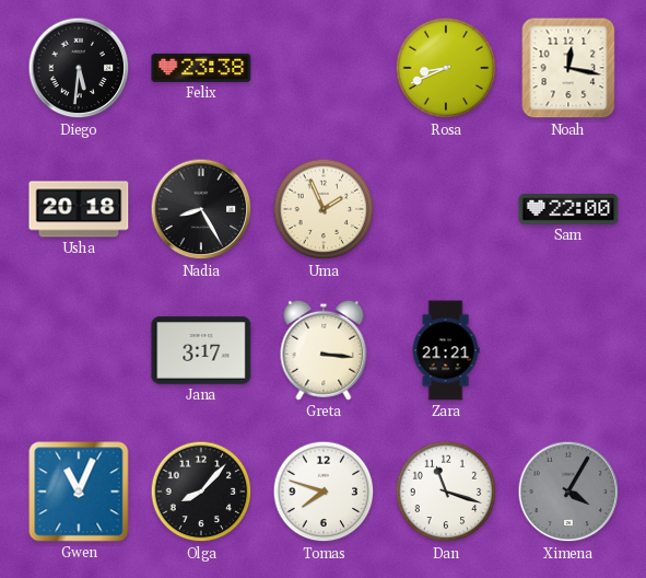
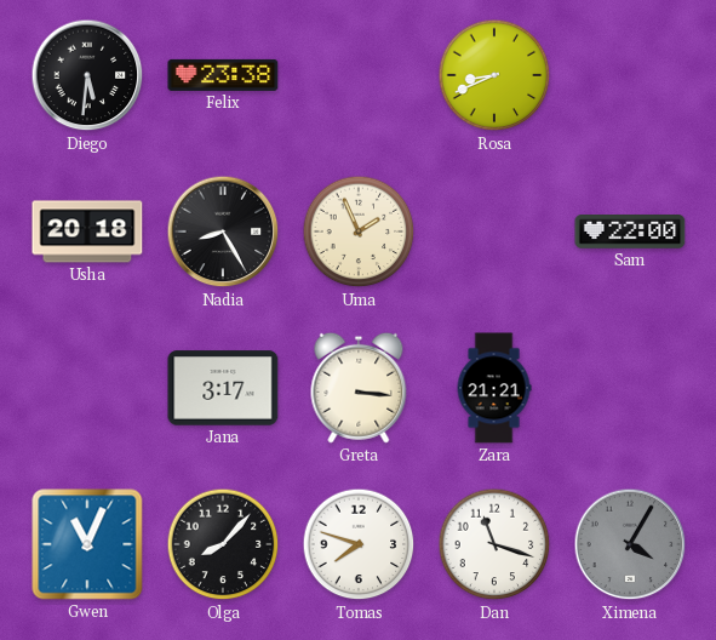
Noah: 12:17 -> none (568, 68)
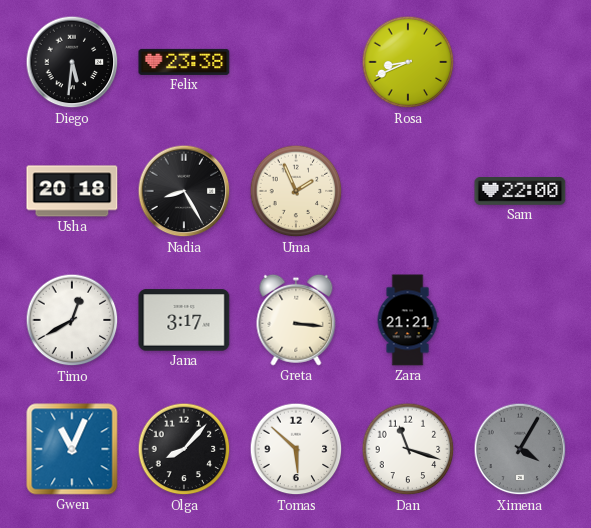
Timo: none -> 12:40 (72, 320)
Tomas: 7:48 -> 5:52 (296, 449)
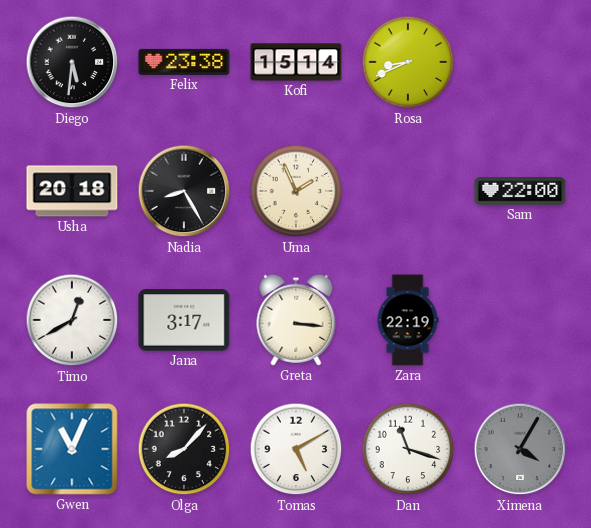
Kofi: none -> 15:14 (296, 62)
Zara: 21:21 -> 22:19 (408, 320)
Tomas: 5:52 -> 5:10 (296, 449)
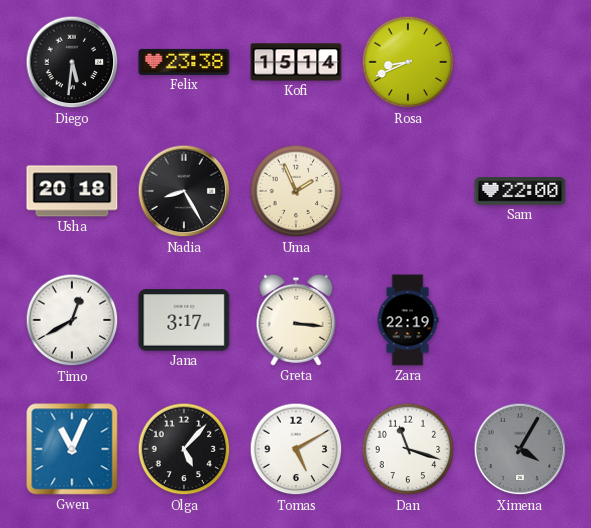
Olga: 8:07 -> 5:07 (184, 449)
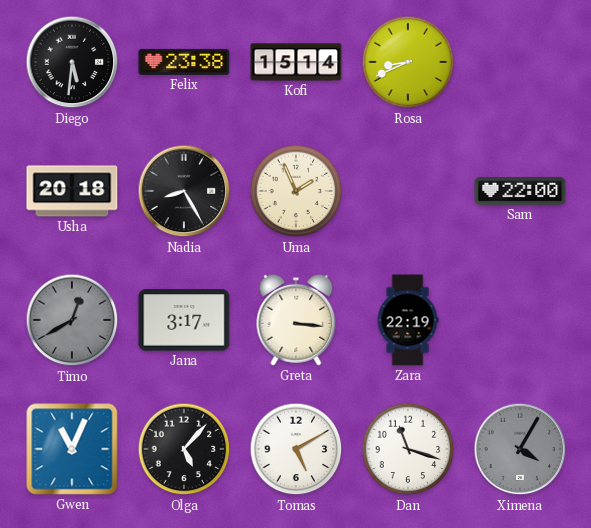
Timo dial: white -> grey (72, 320)
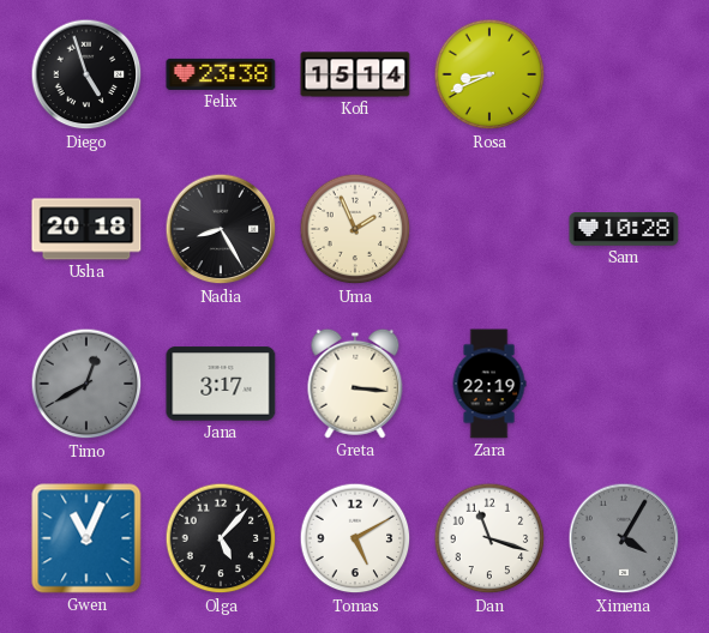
Diego: 5:31 -> 4:57 (86, 74)
Sam: 22:00 -> 10:28 (624, 230)
